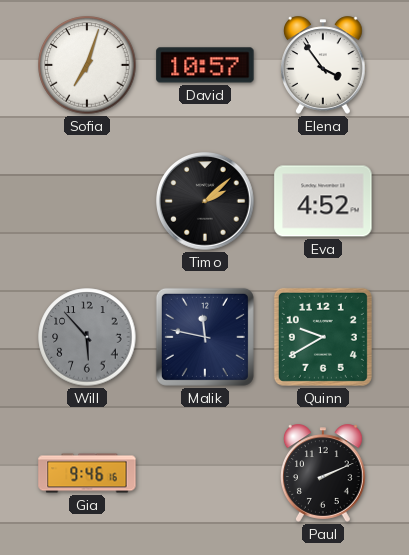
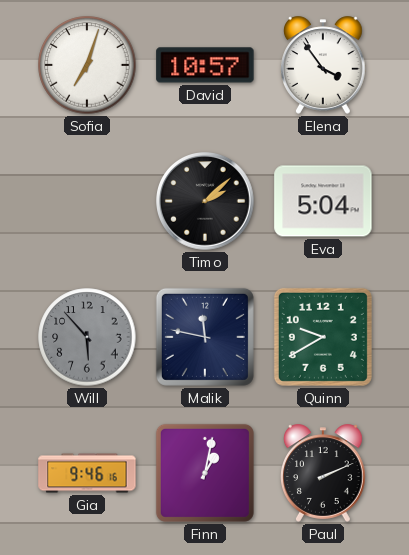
Eva: 4:52 -> 5:04 (323, 201)
Finn: none -> 1:02 (205, 473)
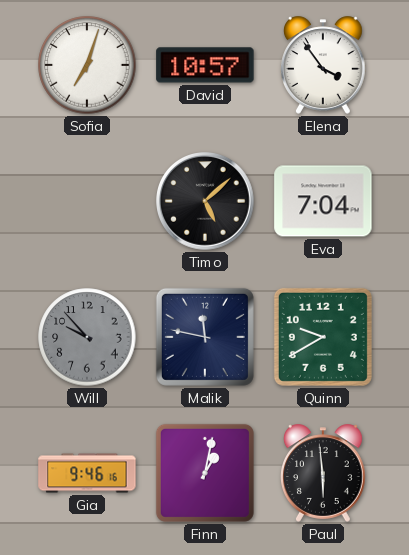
Timo: 2:08 -> 5:08 (205, 201)
Eva: 5:04 -> 7:04 (323, 201)
Will: 5:53 -> 9:53 (87, 337)
Paul: 2:11 -> 5:59 (324, 473)
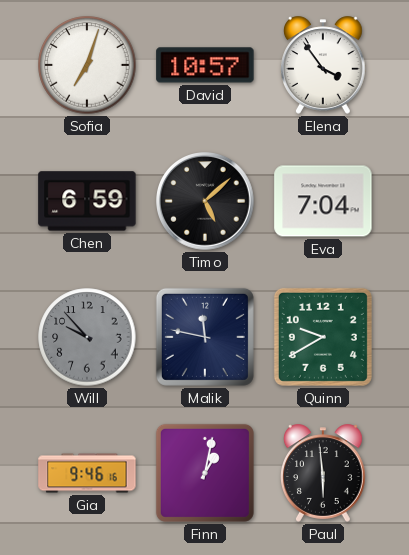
Chen: none -> 6:59 (87, 201)
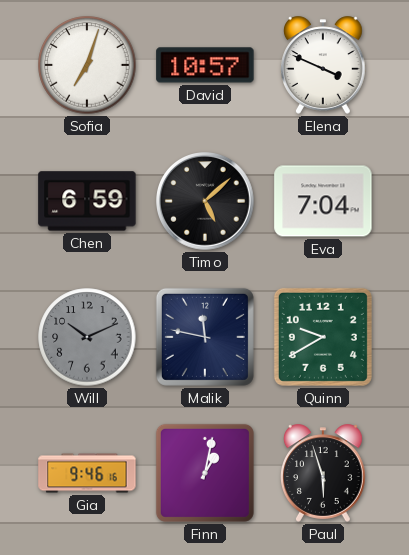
Elena: 3:54 -> 3:49 (324, 65)
Will: 9:53 -> 10:11 (87, 337)
Paul: 5:59 -> 5:57 (324, 473)
